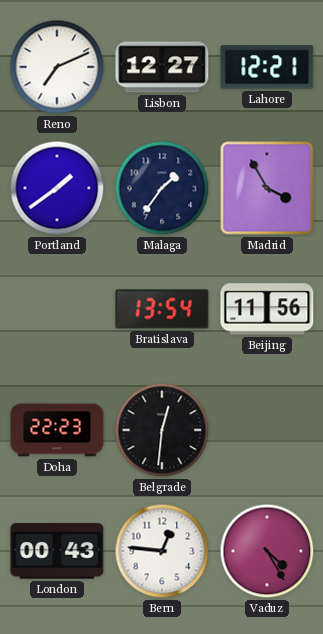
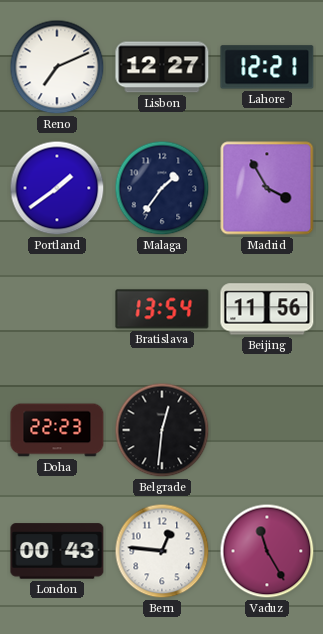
Vaduz: 4:25 -> 11:25 (267, 551)
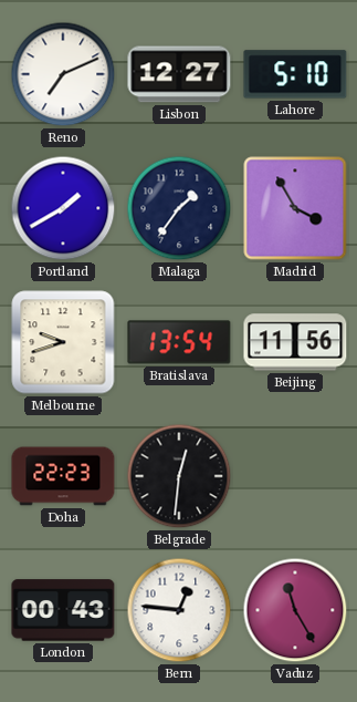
Lahore: 12:21 -> 5:10 (295, 74)
Portland: 1:39 -> 1:40 (63, 208)
Melbourne: none -> 9:42 (63, 342)
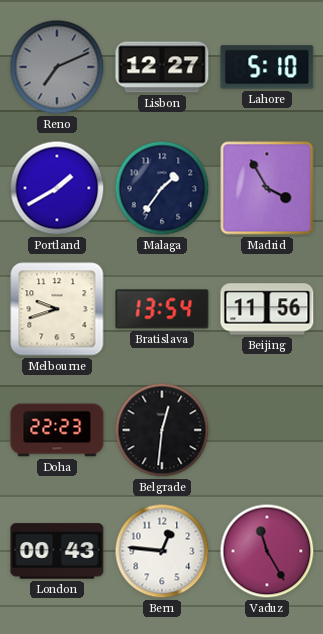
Reno dial: white -> grey (57, 67)
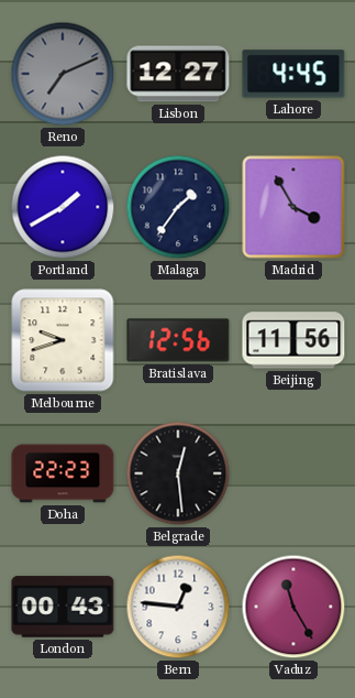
Lahore: 5:10 -> 4:45 (293, 74)
Bratislava: 13:54 -> 12:56 (178, 340)
Belgrade: 12:31 -> 12:29 (178, 473)
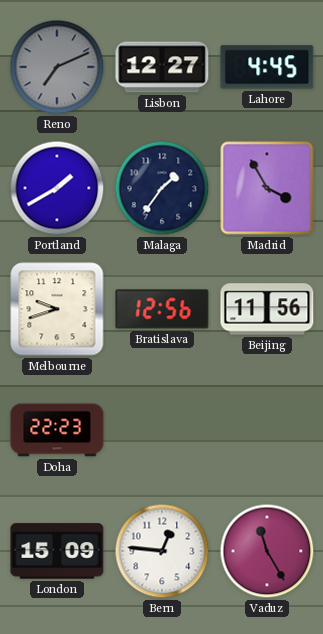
Belgrade: 12:29 -> none (178, 473)
London: 00:43 -> 15:09 (57, 551)
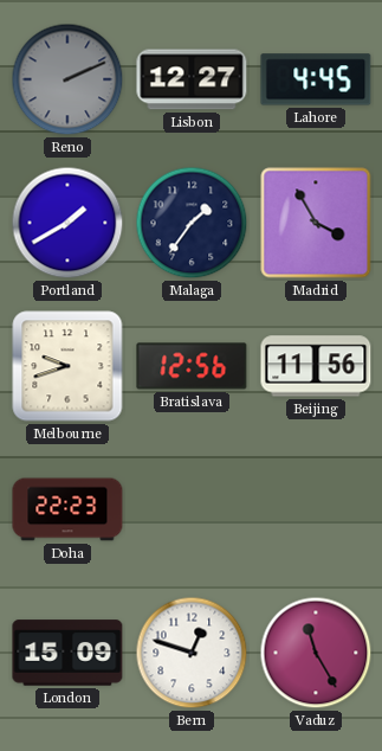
Reno: 7:11 -> 2:11 (67, 79)
Bern: 12:46 -> 12:48 (192, 653)
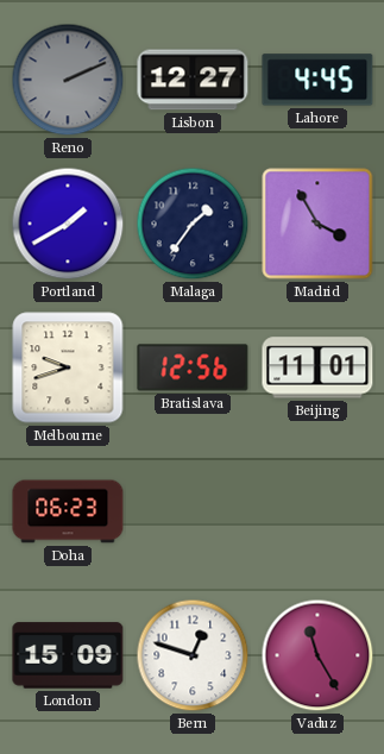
Beijing: 11:56 -> 11:01 (317, 367)
Doha: 22:23 -> 06:23 (68, 511)
